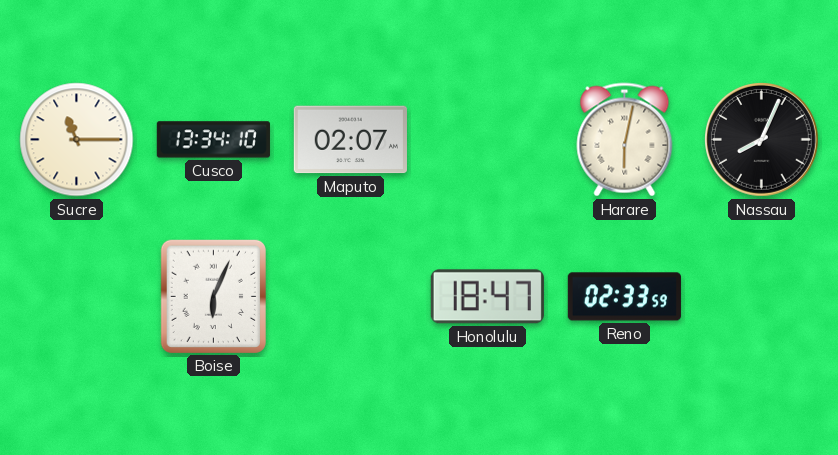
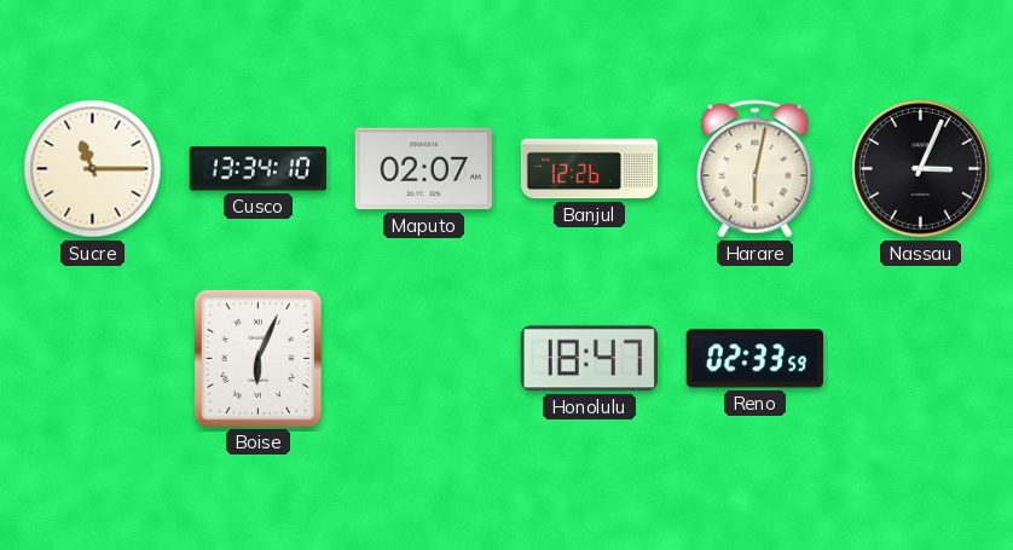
Banjul: none -> 12:26 (589, 169)
Nassau: 8:04 -> 3:04 (921, 169)
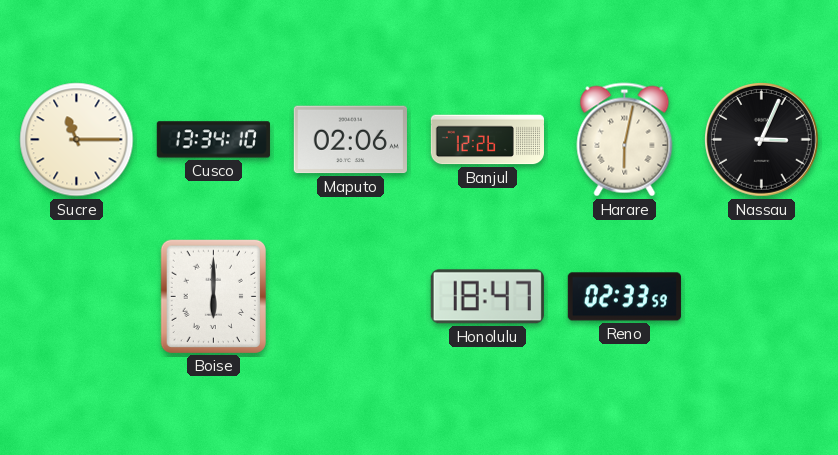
Maputo: 02:07 -> 02:06 (350, 140)
Boise: 6:04 -> 6:00 (213, 296)
